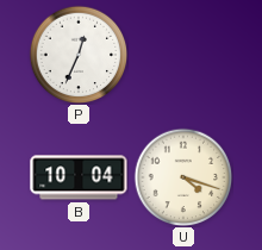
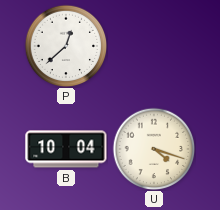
P: 12:34 -> 12:38 (66, 46)
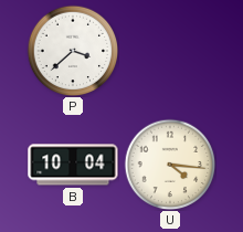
P: 12:38 -> 3:38 (73, 51)
U: 4:18 -> 4:16 (170, 165)
